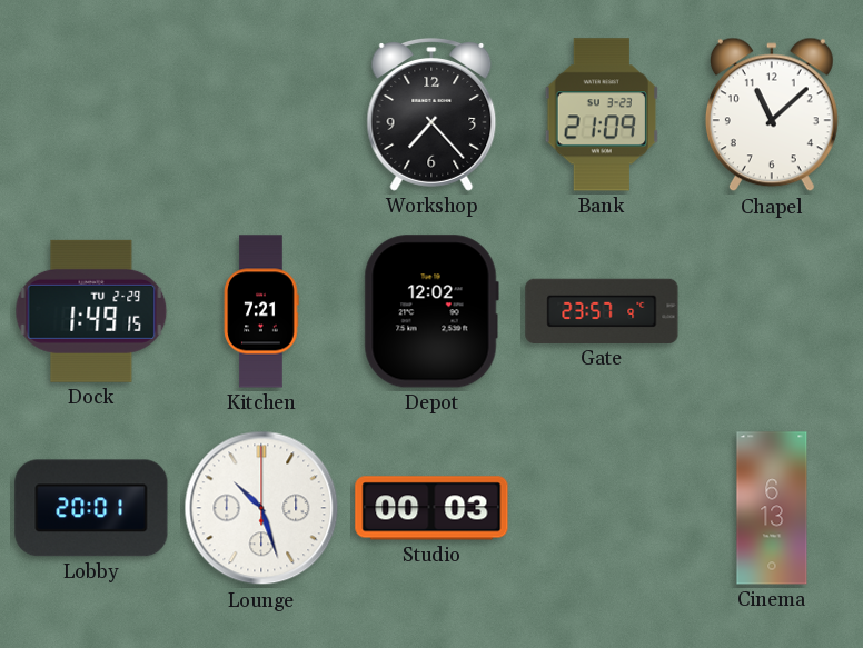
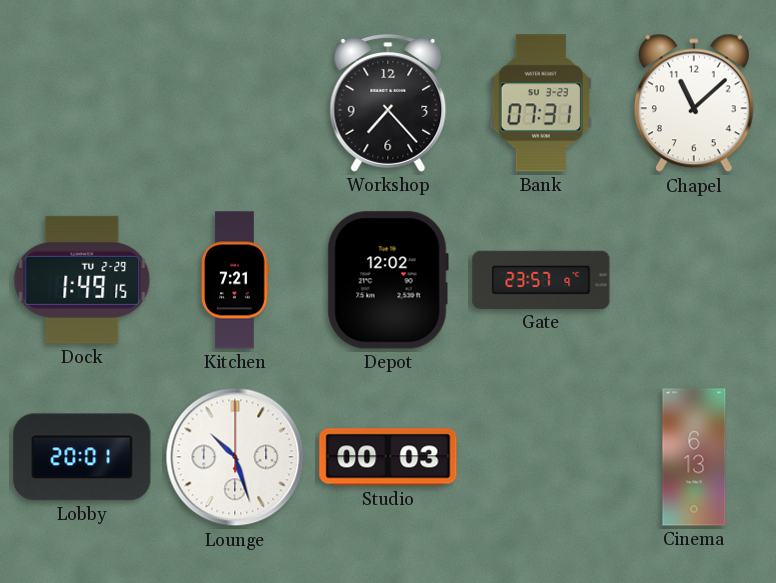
Bank: 21:09 -> 07:31 (540, 103)
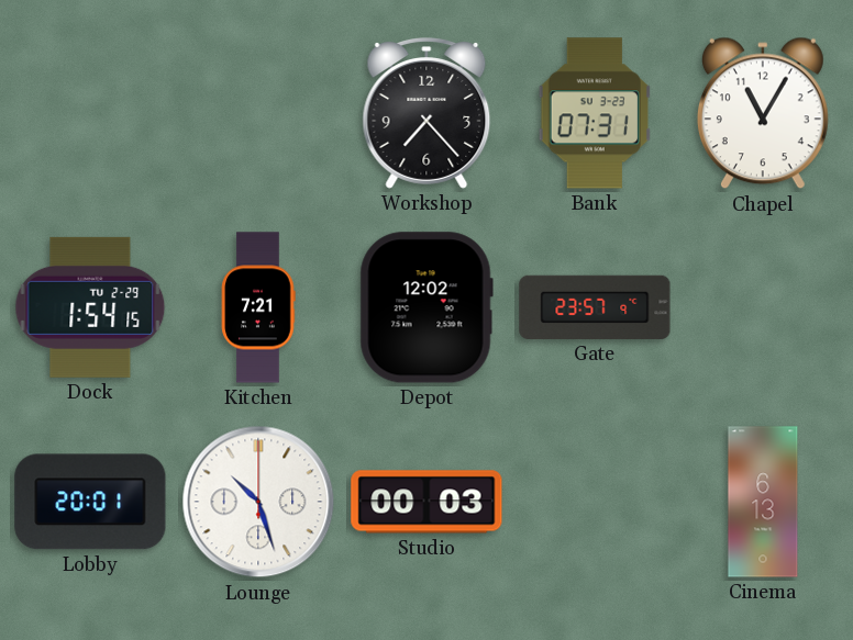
Chapel: 11:08 -> 11:05 (763, 113)
Dock: 1:49 -> 1:54 (90, 307)
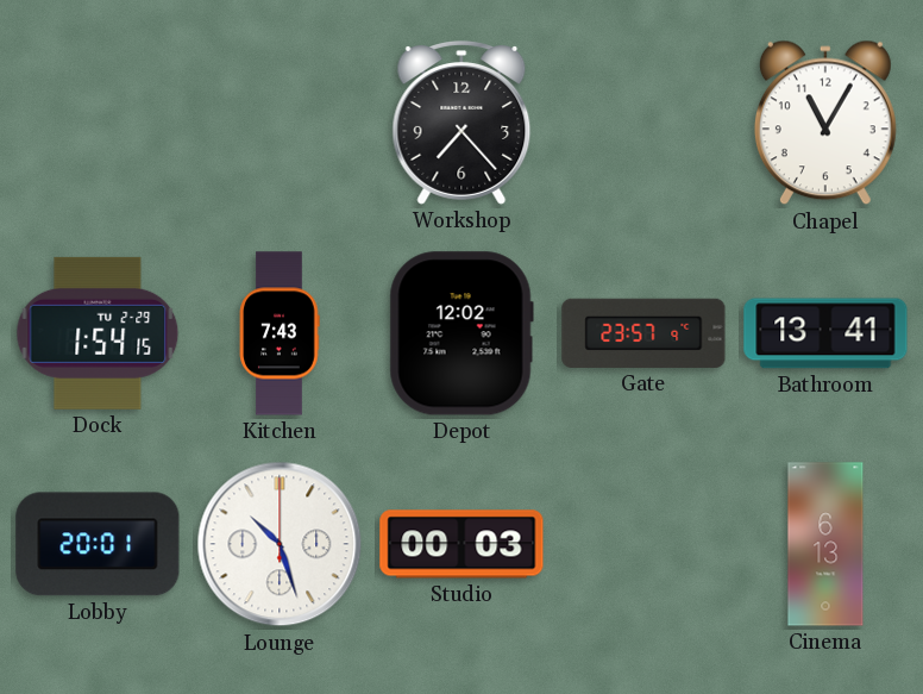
Bank: 07:31 -> none (594, 113)
Kitchen: 7:21 -> 7:43 (280, 333)
Bathroom: none -> 13:41 (825, 333)
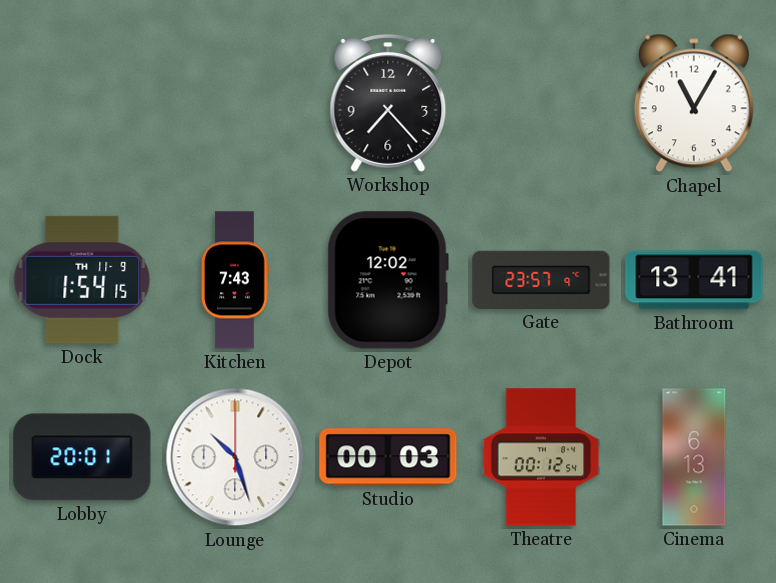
Dock date: TU 2-29 -> TH 11-9 (82, 280)
Theatre: none -> 00:12 (541, 457)
